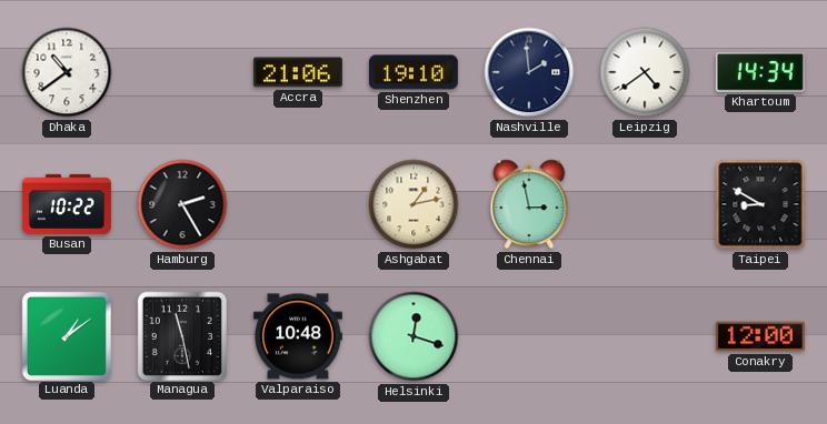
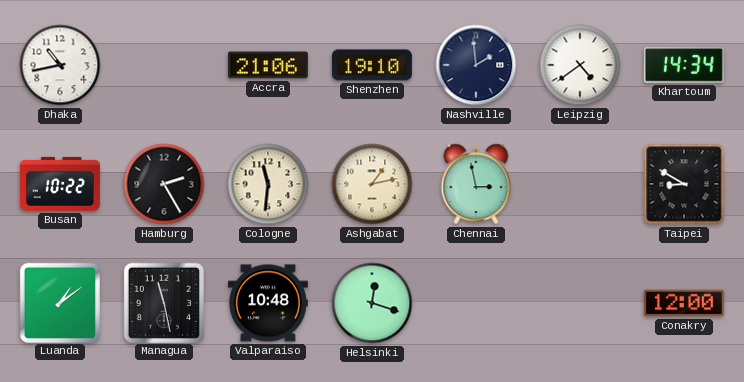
Dhaka: 10:39 -> 10:43 (60, 65)
Cologne: none -> 11:31 (268, 184)
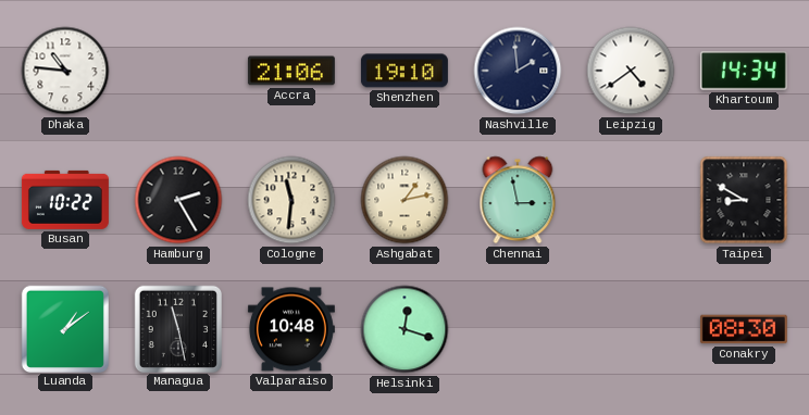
Dhaka: 10:43 -> 10:46 (65, 71)
Conakry: 12:00 -> 08:30 (744, 329)
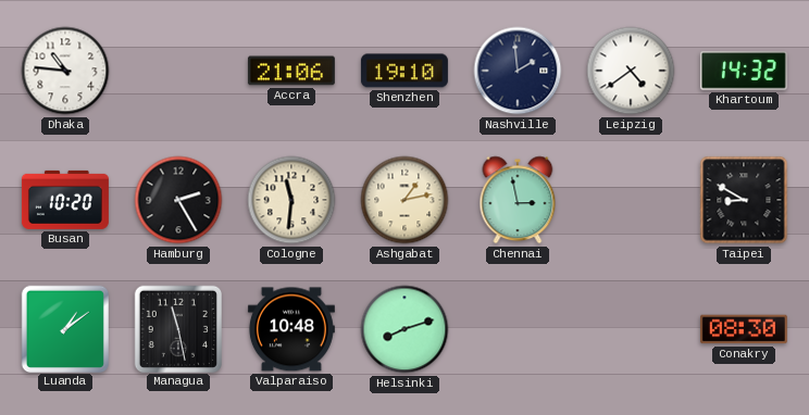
Khartoum: 14:34 -> 14:32 (744, 71)
Busan: 10:22 -> 10:20 (65, 200)
Helsinki: 12:18 -> 8:12 (404, 329)
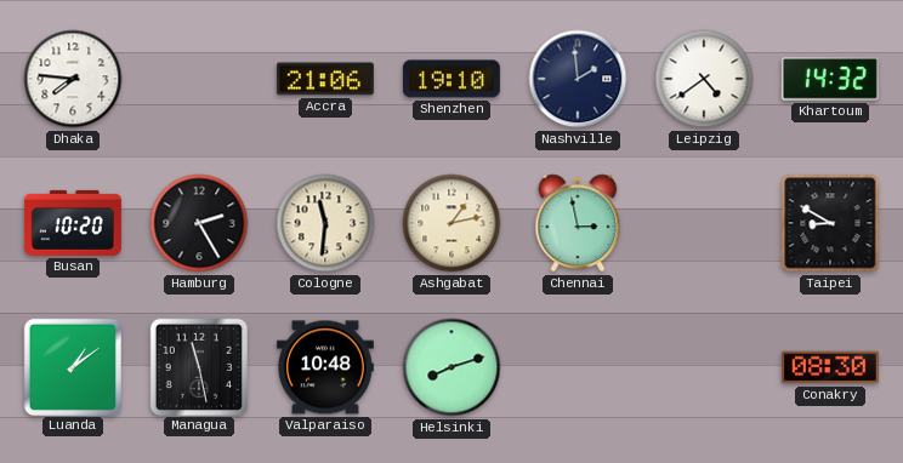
Dhaka: 10:46 -> 7:46 (73, 79)
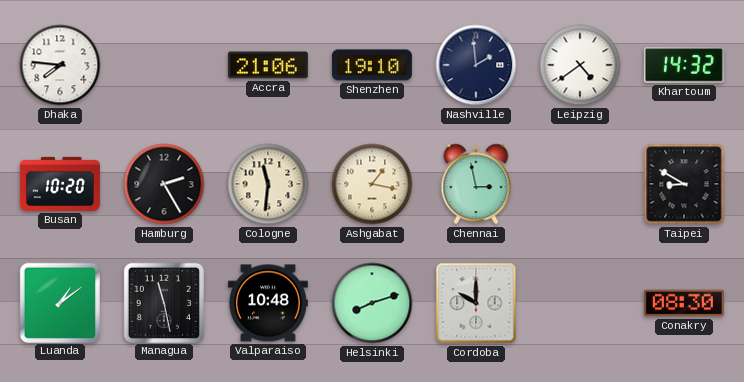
Ashgabat: 1:13 -> 1:17 (372, 184)
Cordoba: none -> 10:00 (476, 303)
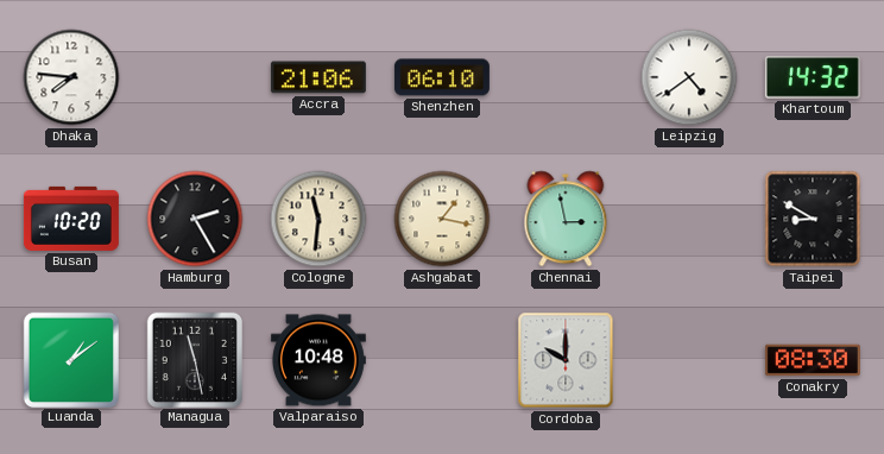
Shenzhen: 19:10 -> 06:10 (442, 77)
Nashville: 1:59 -> none (476, 65)
Helsinki: 8:12 -> none (372, 303)
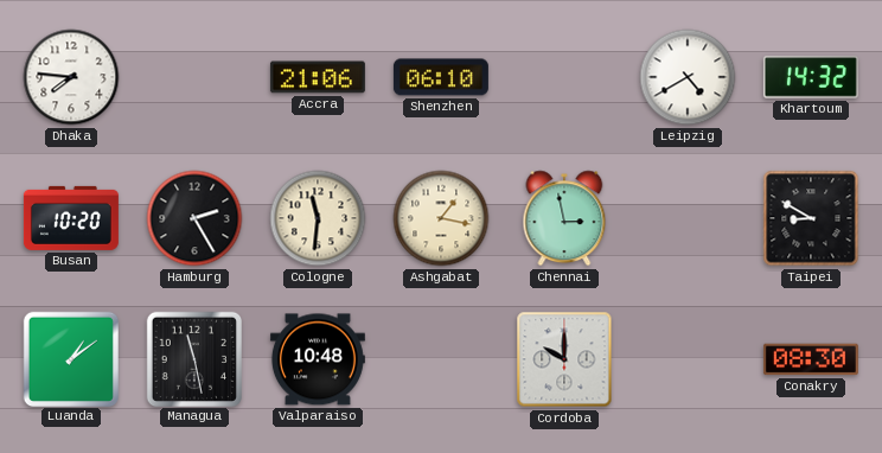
Leipzig: 4:39 -> 4:40 (688, 77)
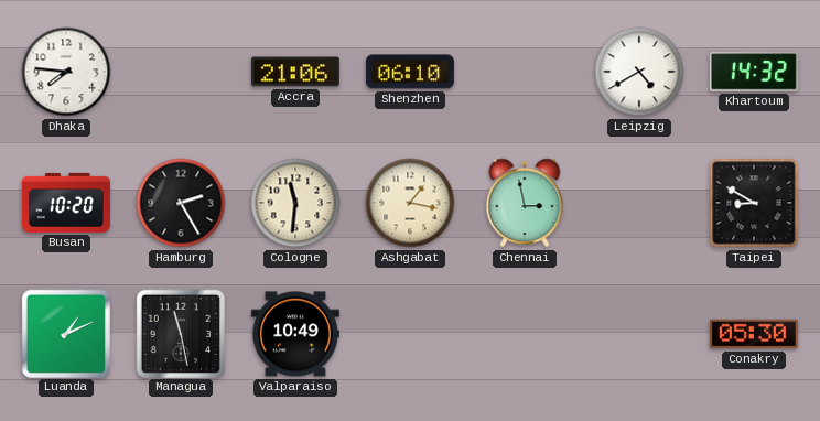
Luanda: 1:09 -> 1:11 (65, 333)
Valparaiso: 10:48 -> 10:49 (295, 334)
Cordoba: 10:00 -> none (564, 359)
Conakry: 08:30 -> 05:30 (754, 334)
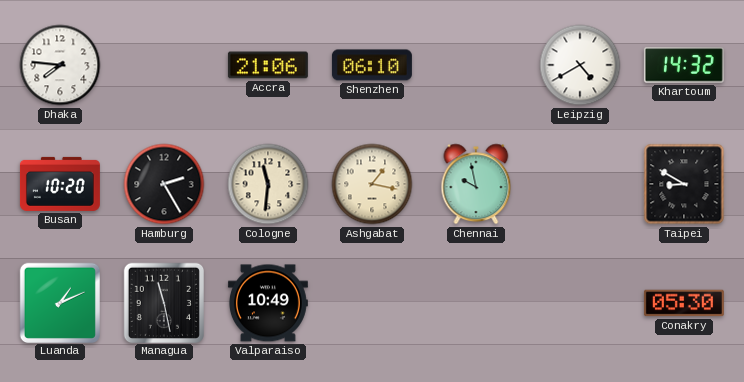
Chennai: 2:58 -> 9:58 (476, 184)
